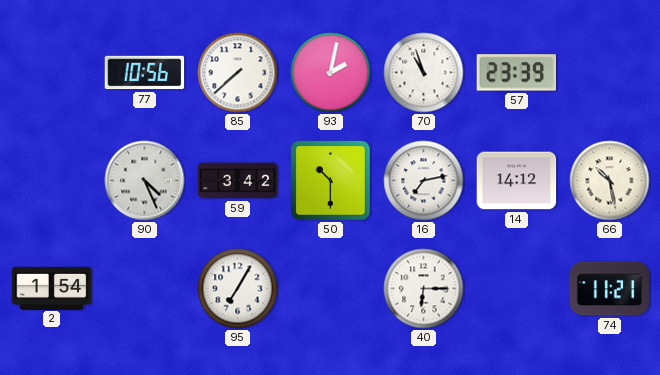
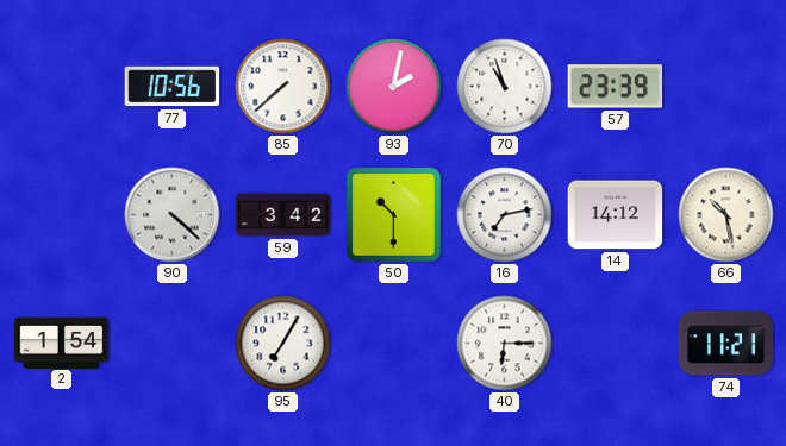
90: 4:26 -> 4:22 (173, 215)
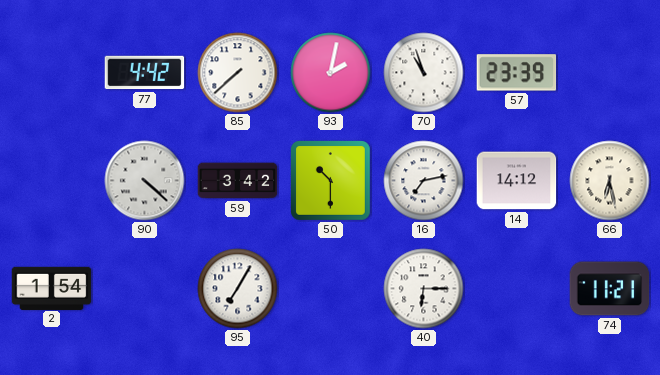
77: 10:56 -> 4:42 (145, 73)
66: 10:28 -> 6:28 (610, 181)
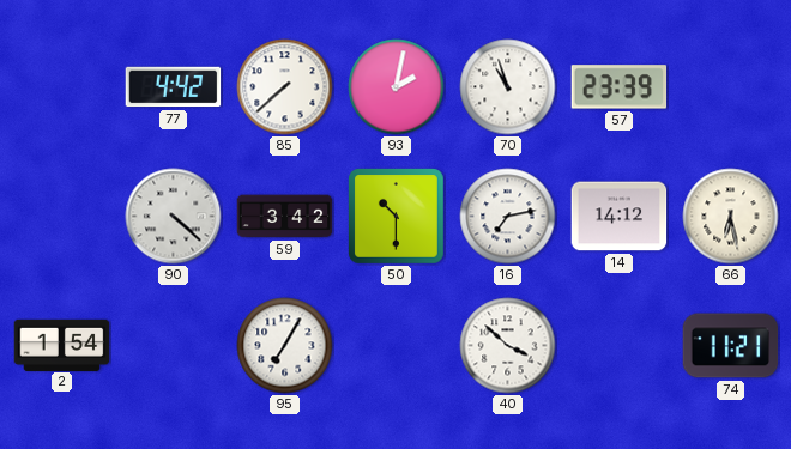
40: 6:15 -> 3:52 (508, 346)
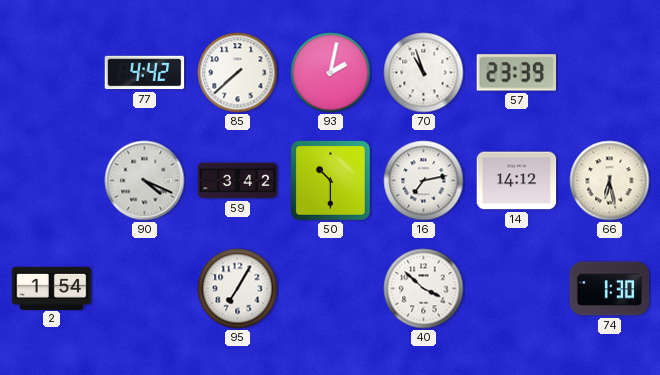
90: 4:22 -> 4:19 (145, 181)
74: 11:21 -> 1:30 (610, 289)
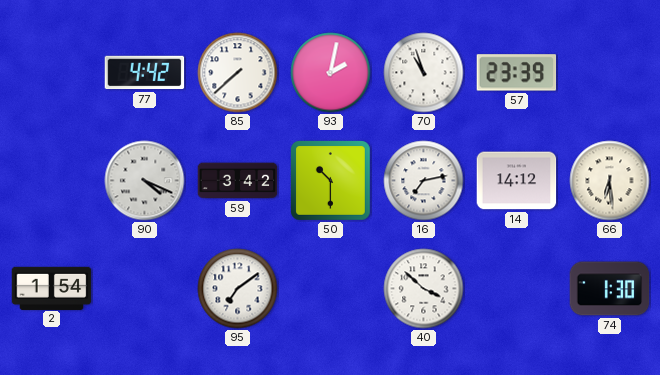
66: 6:28 -> 6:29 (610, 181)
95: 7:05 -> 7:09 (238, 289)
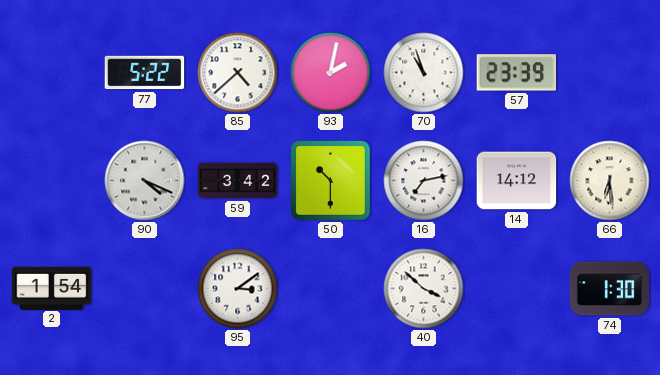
77: 4:42 -> 5:22 (145, 73)
85: 7:38 -> 4:38 (238, 73)
95: 7:09 -> 3:09 (238, 289)
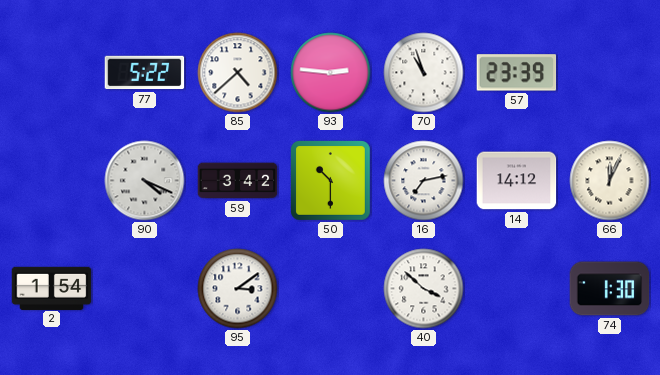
93: 2:02 -> 2:46 (331, 73)
66: 6:29 -> 12:04 (610, 181)
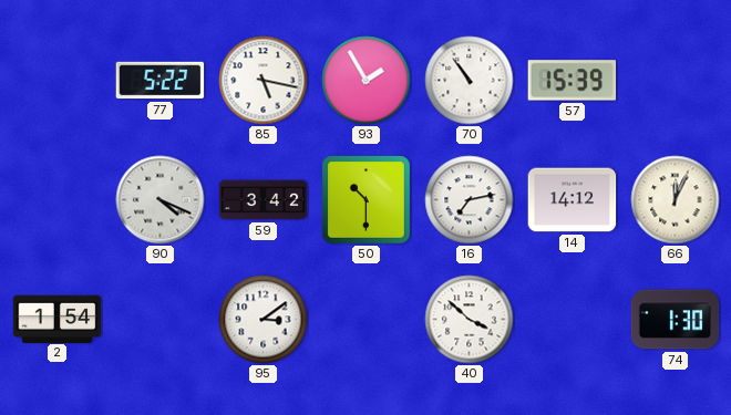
85: 4:38 -> 5:17 (264, 81)
93: 2:46 -> 1:55 (367, 81)
70: 10:57 -> 10:54 (470, 81)
57: 23:39 -> 15:39 (573, 81)
